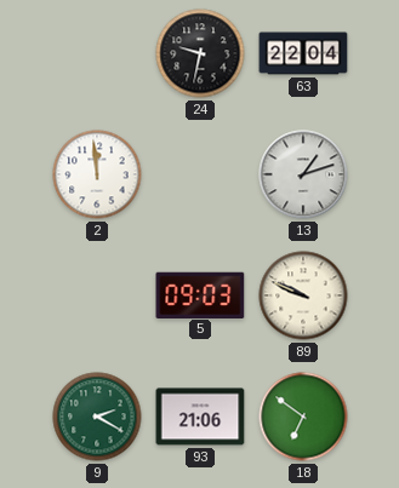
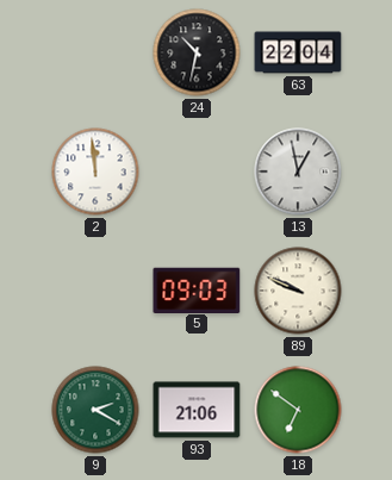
24: 9:32 -> 10:32 (197, 52)
13: 1:12 -> 12:58 (298, 172)
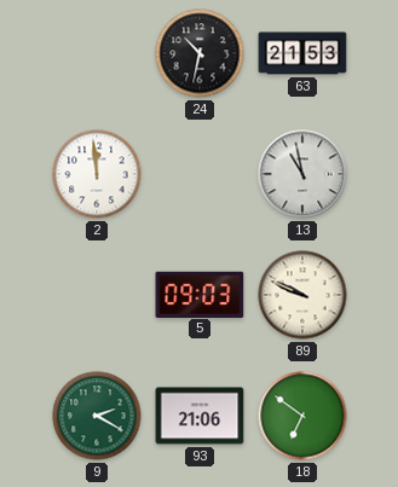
63: 22:04 -> 21:53 (302, 53)
13: 12:58 -> 10:58 (302, 174)
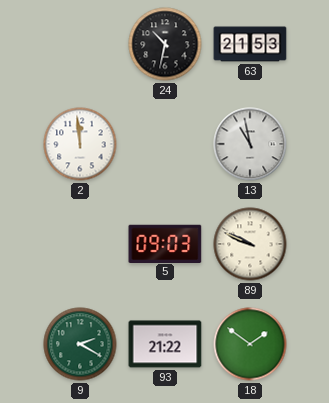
93: 21:06 -> 21:22 (165, 344)
18: 6:51 -> 1:51 (250, 344)
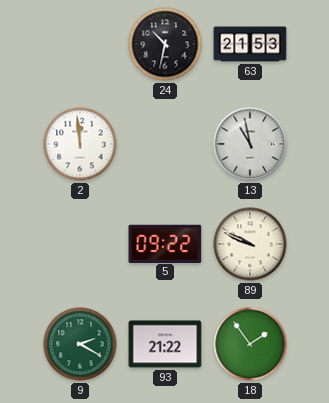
5: 09:03 -> 09:22 (165, 243)
18: 1:51 -> 1:54 (250, 344)
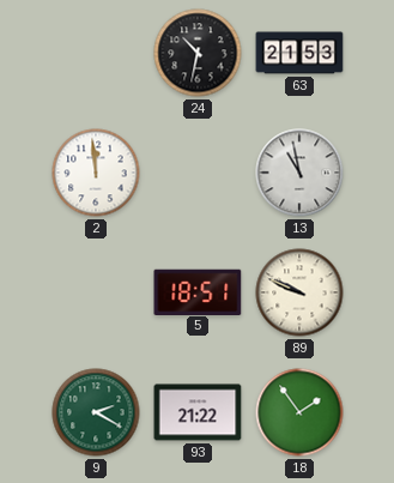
5: 09:22 -> 18:51 (198, 291)
